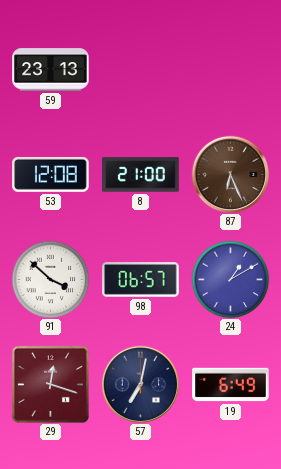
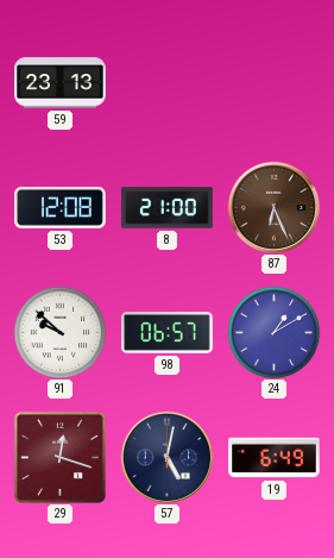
91: 3:52 -> 9:52 (59, 332)
57: 7:02 -> 5:02 (166, 457)
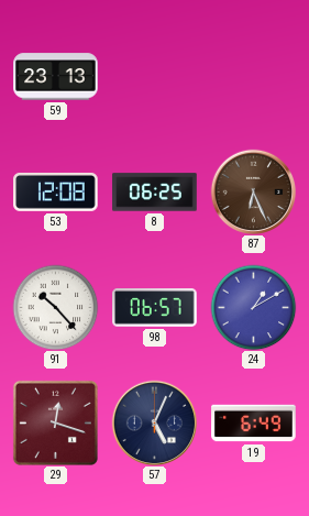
8: 21:00 -> 06:25 (155, 193)
91: 9:52 -> 10:23 (55, 307)
57: 5:02 -> 5:04 (154, 422)
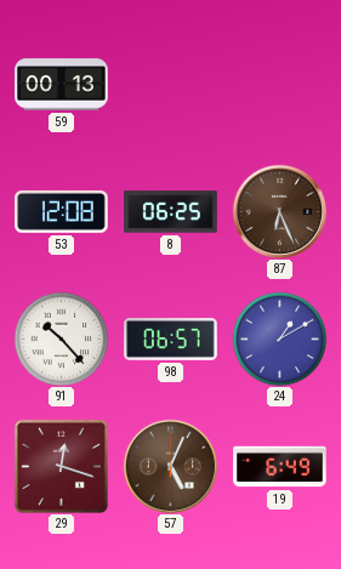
59: 23:13 -> 00:13 (62, 85)
57 dial: navy -> brown (170, 466)
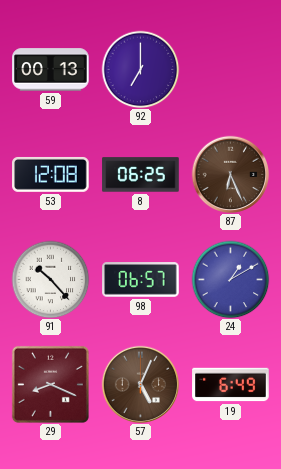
92: none -> 7:00 (140, 69)
29: 12:18 -> 8:19 (50, 384)
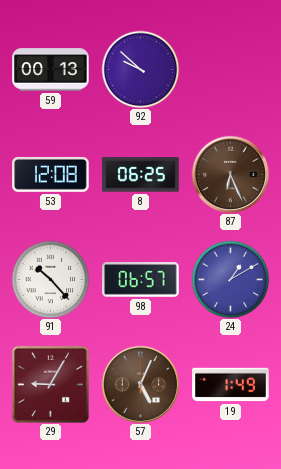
92: 7:00 -> 9:52 (140, 69)
29: 8:19 -> 9:05 (50, 384)
19: 6:49 -> 1:49 (231, 385)
